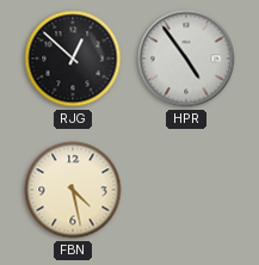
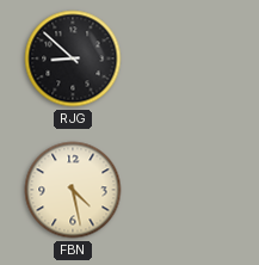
RJG: 12:52 -> 8:52 (73, 58)
HPR: 4:54 -> none (186, 58)
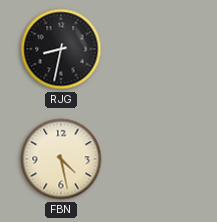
RJG: 8:52 -> 8:32 (61, 49)
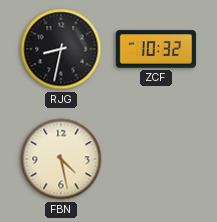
ZCF: none -> 10:32 (155, 49)
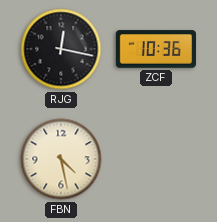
RJG: 8:32 -> 12:17 (61, 49)
ZCF: 10:32 -> 10:36 (155, 49)
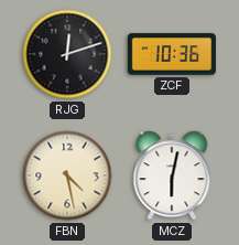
RJG: 12:17 -> 12:12 (67, 54)
MCZ: none -> 6:02 (172, 175)
